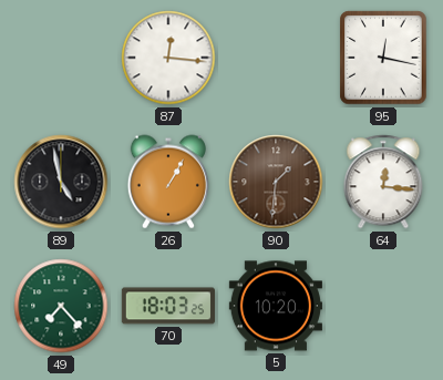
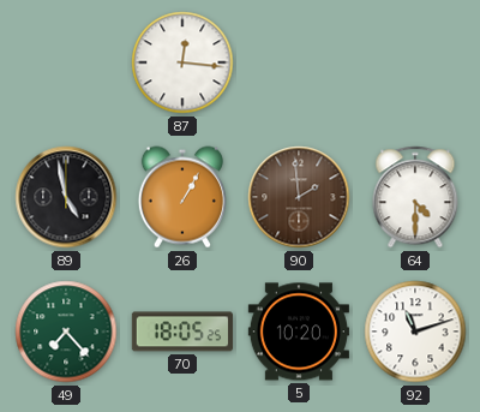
95: 12:17 -> none (383, 58)
90: 1:31 -> 1:59 (299, 197)
64: 12:16 -> 4:30 (415, 197)
70: 18:03 -> 18:05 (182, 332)
92: none -> 11:12 (415, 332)
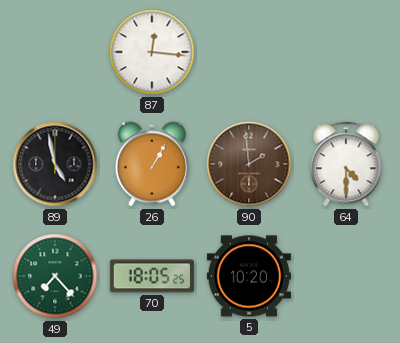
92: 11:12 -> none (415, 332)
